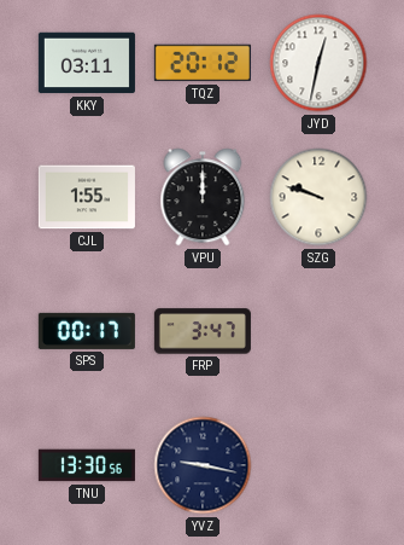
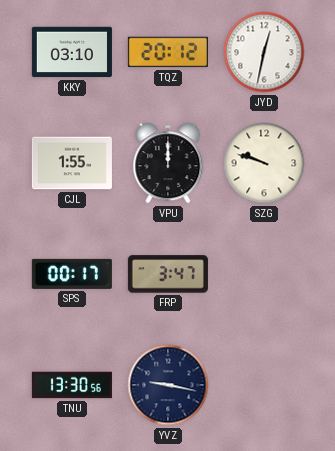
KKY: 03:11 -> 03:10 (72, 52)
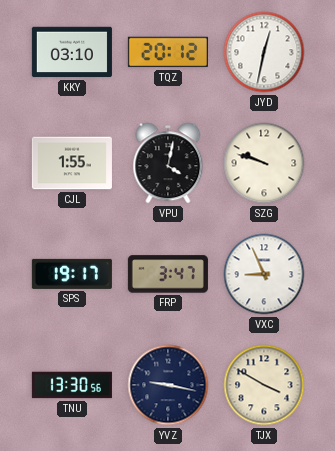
VPU: 12:00 -> 4:02 (168, 163)
SPS: 00:17 -> 19:17 (72, 274)
VXC: none -> 8:56 (264, 274)
TJX: none -> 3:50 (264, 385)
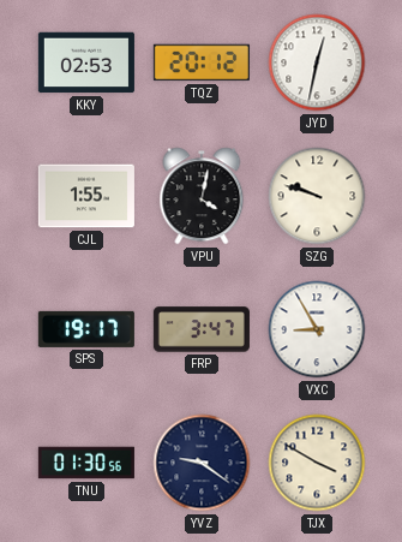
KKY: 03:10 -> 02:53 (86, 62)
VXC: 8:56 -> 8:55 (317, 329)
TNU: 13:30 -> 01:30 (86, 463)
YVZ: 9:17 -> 9:21 (202, 463)
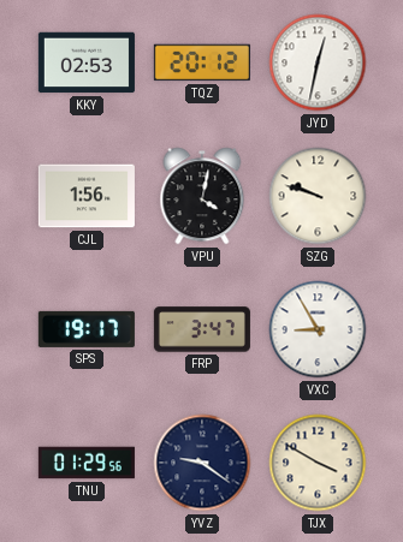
CJL: 1:55 -> 1:56 (87, 196)
TNU: 01:30 -> 01:29 (87, 463)
